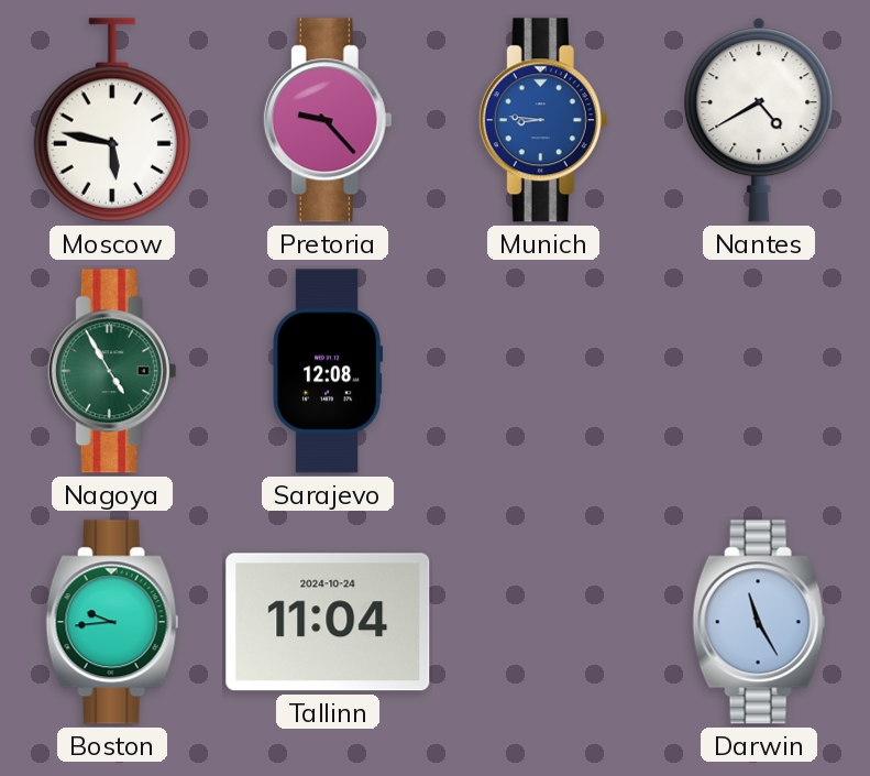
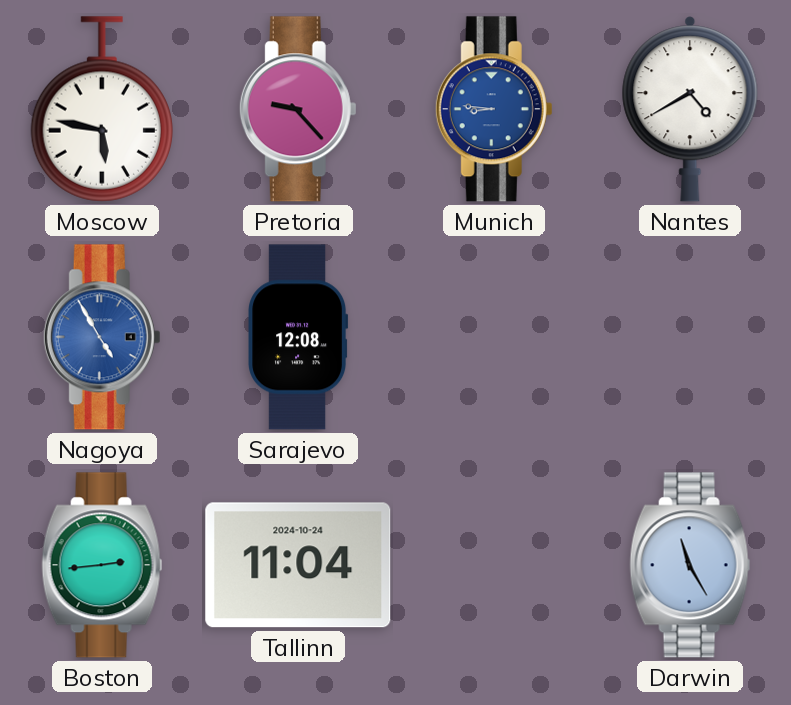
Nagoya dial: green -> blue (102, 337)
Boston: 9:44 -> 2:44 (102, 565)
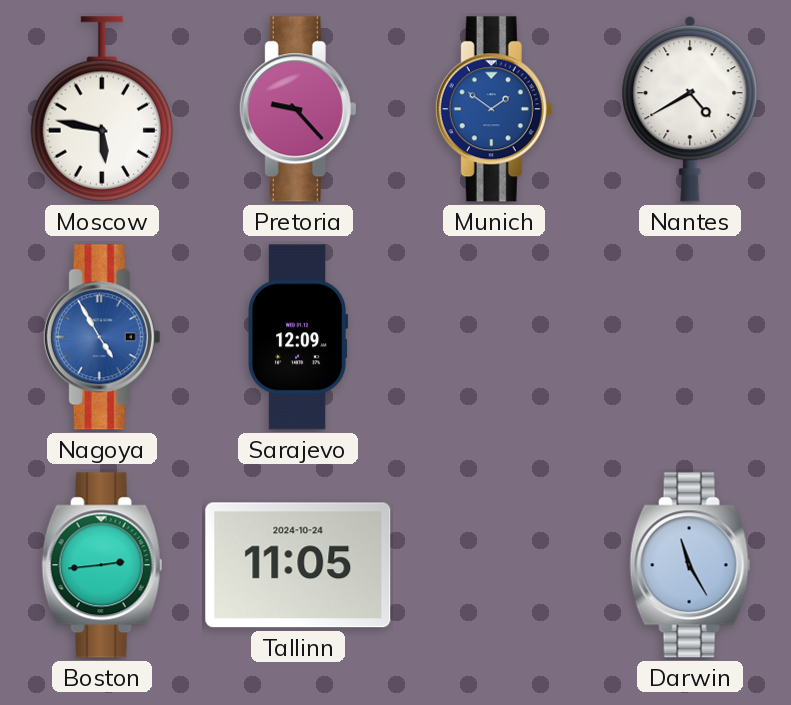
Munich: 8:46 -> 1:51 (494, 109)
Sarajevo: 12:08 -> 12:09 (298, 337)
Tallinn: 11:04 -> 11:05 (298, 565)
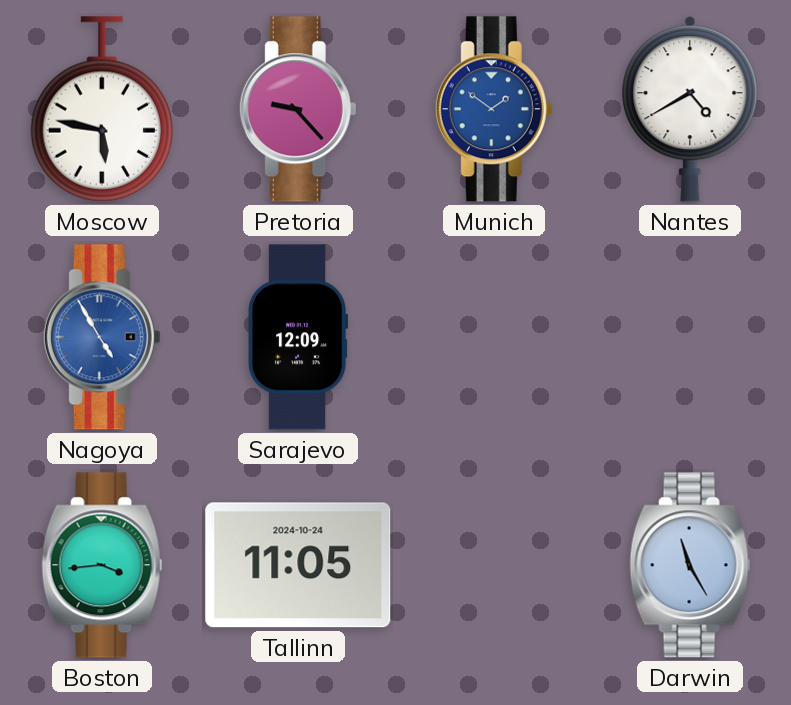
Boston: 2:44 -> 3:44 (102, 565)
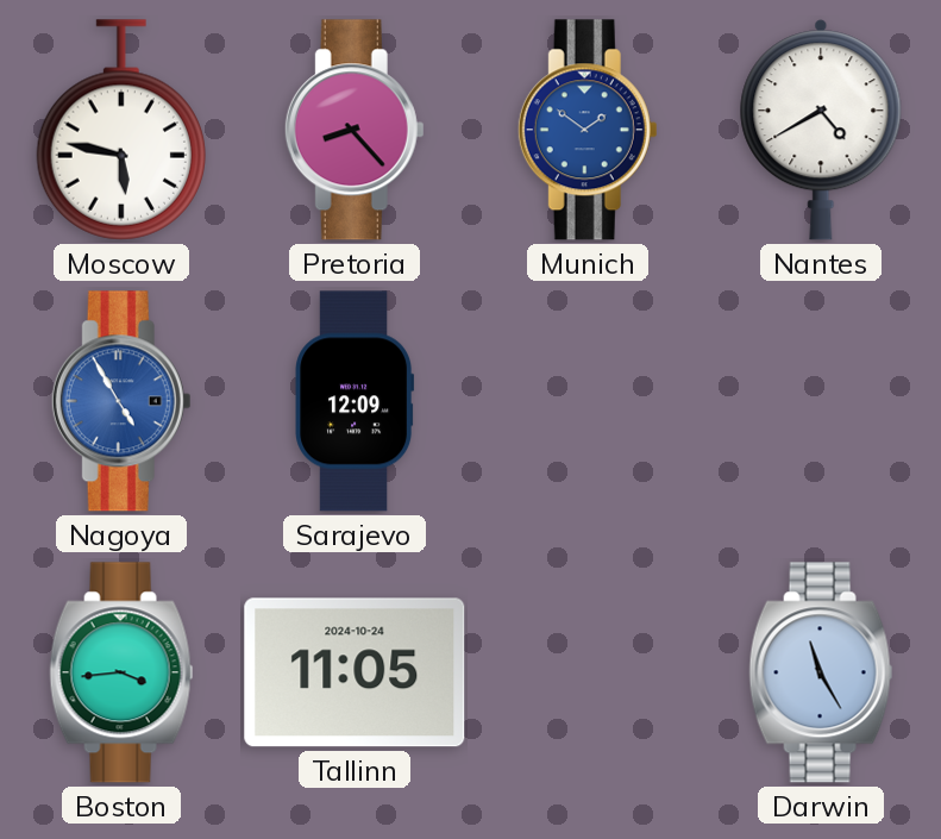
Pretoria: 9:23 -> 8:23 (355, 130)
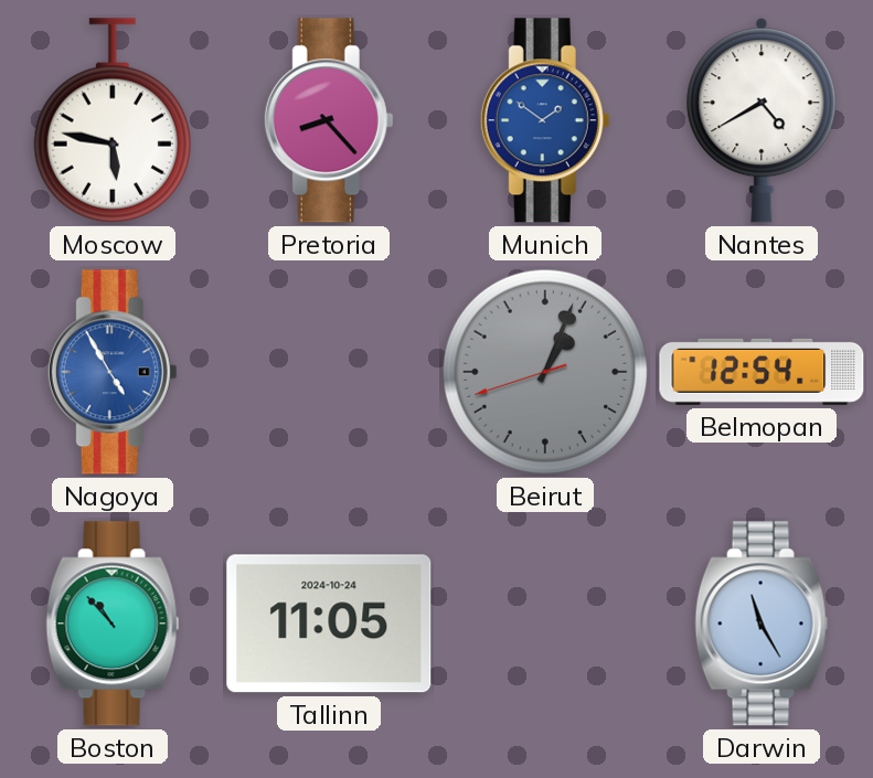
Sarajevo: 12:09 -> none (355, 401)
Beirut: none -> 1:03 (545, 372)
Belmopan: none -> 12:54 (762, 372)
Boston: 3:44 -> 10:53 (113, 624)
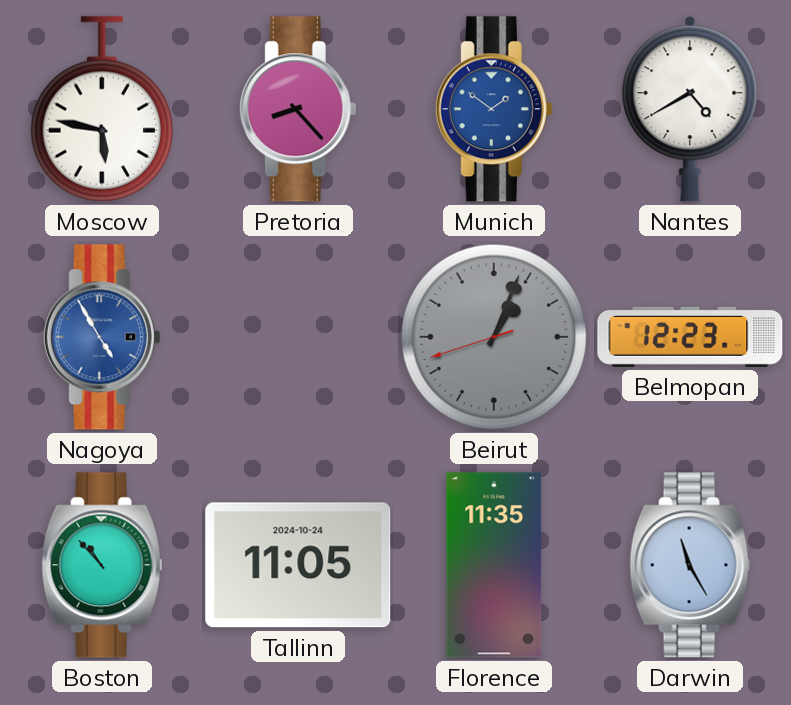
Belmopan: 12:54 -> 12:23 (690, 337)
Florence: none -> 11:35 (494, 565)
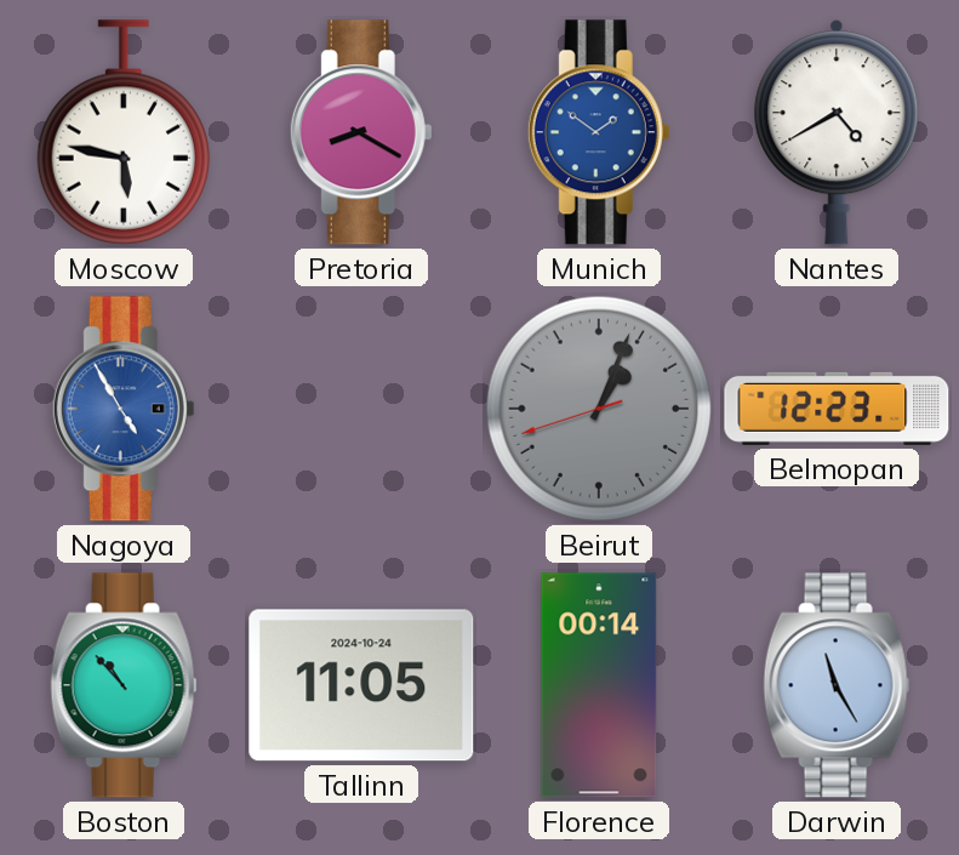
Pretoria: 8:23 -> 8:20 (361, 132)
Florence: 11:35 -> 00:14 (599, 685)
